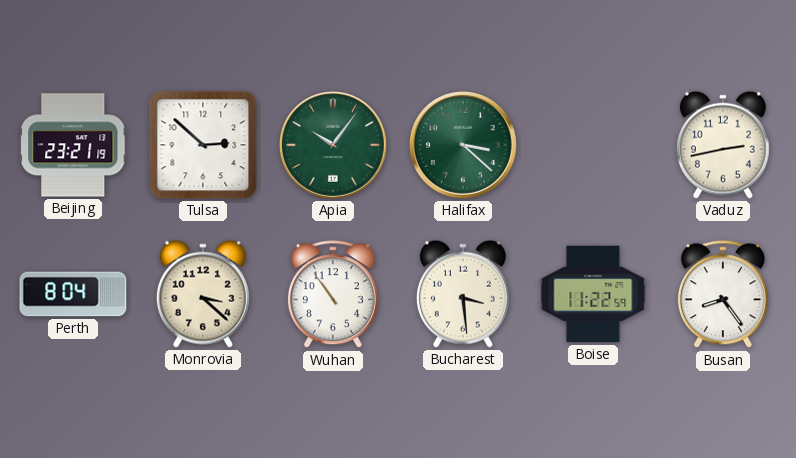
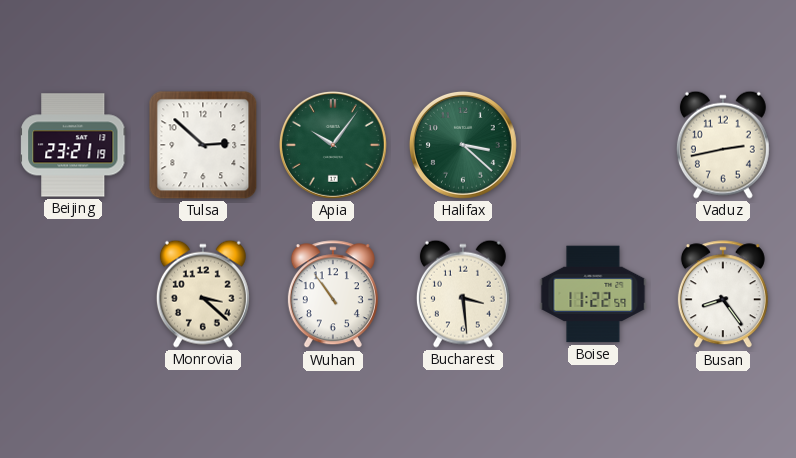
Perth: 8:04 -> none (73, 294)
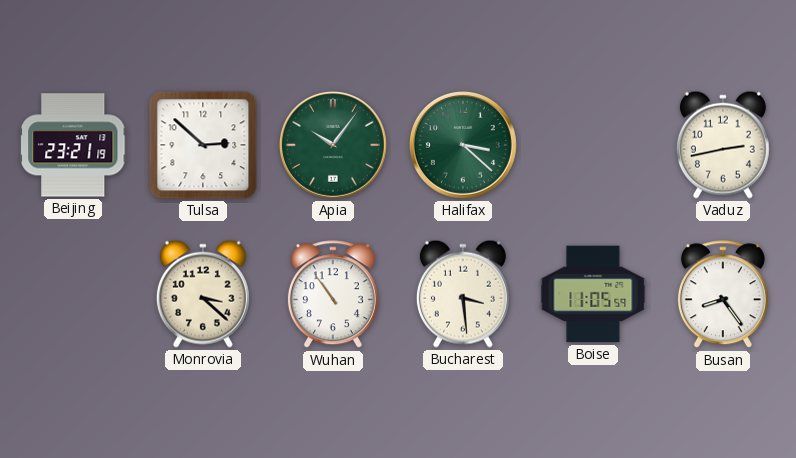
Boise: 11:22 -> 11:05 (593, 294)
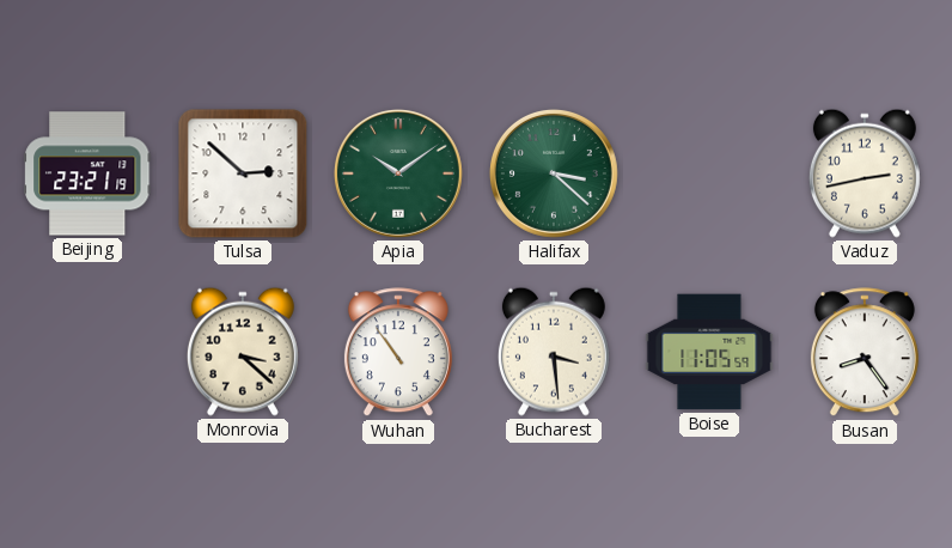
Apia: 10:06 -> 10:09 (398, 173)
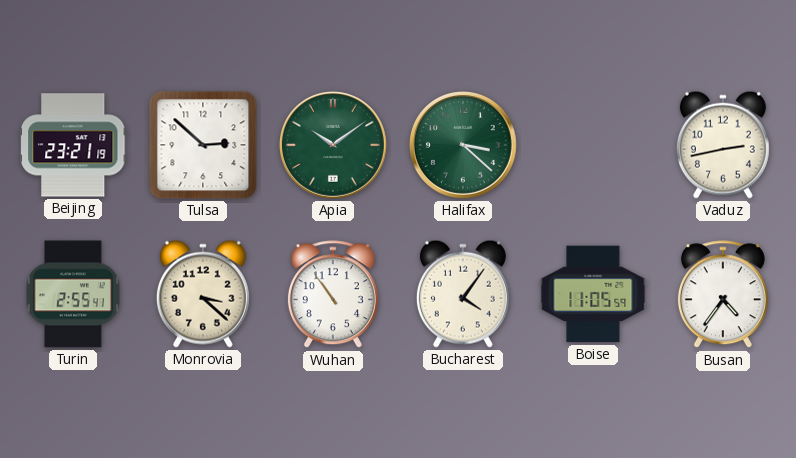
Turin: none -> 2:55 (73, 294)
Bucharest: 3:29 -> 4:06 (463, 294)
Busan: 8:24 -> 4:36 (723, 295)
